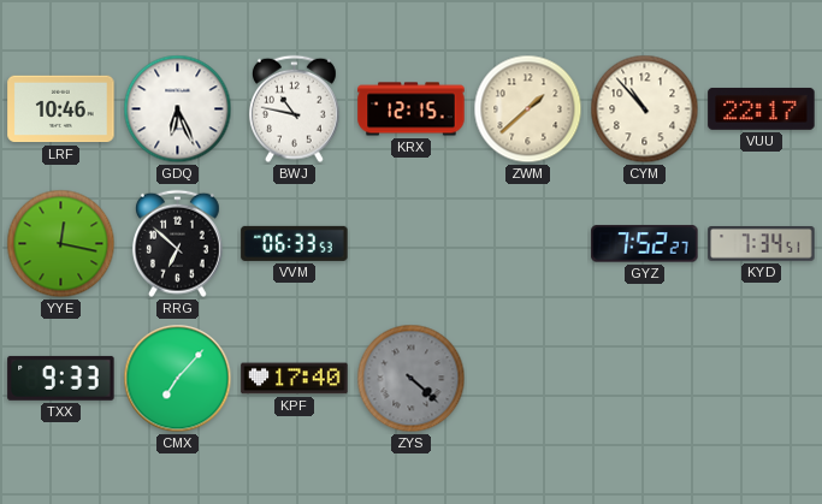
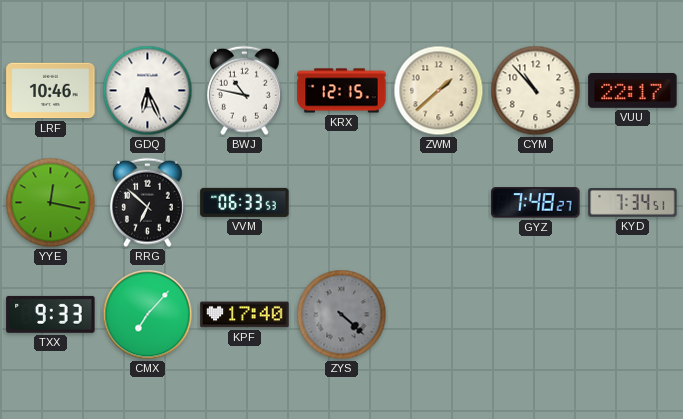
GYZ: 7:52 -> 7:48 (536, 203)
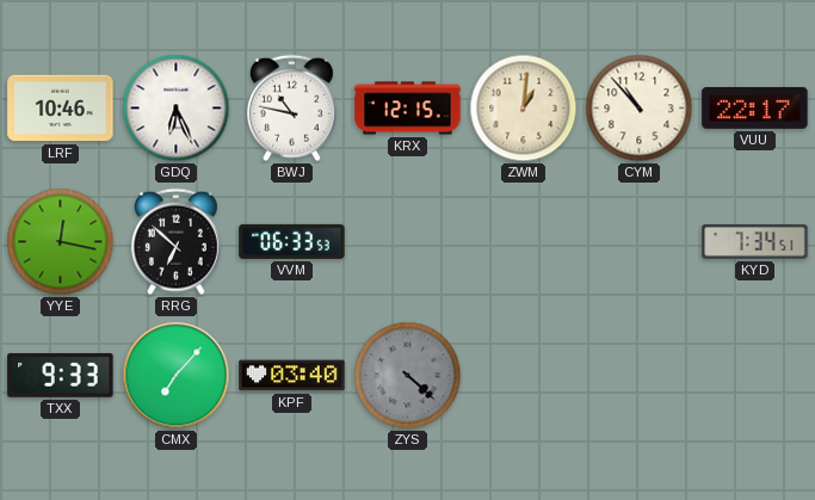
ZWM: 1:38 -> 1:01 (524, 109)
GYZ: 7:48 -> none (536, 203)
KPF: 17:40 -> 03:40 (292, 376)
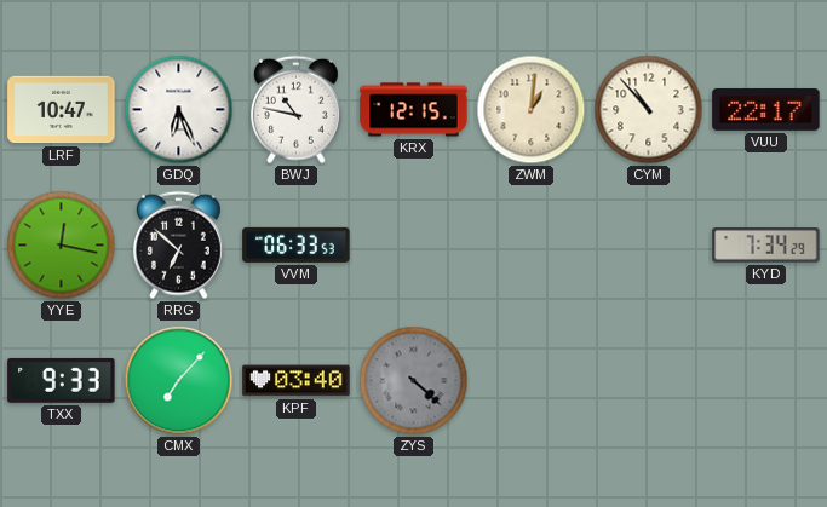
LRF: 10:46 -> 10:47 (62, 110)
KYD: 7:34:51 -> 7:34:29 (766, 246)
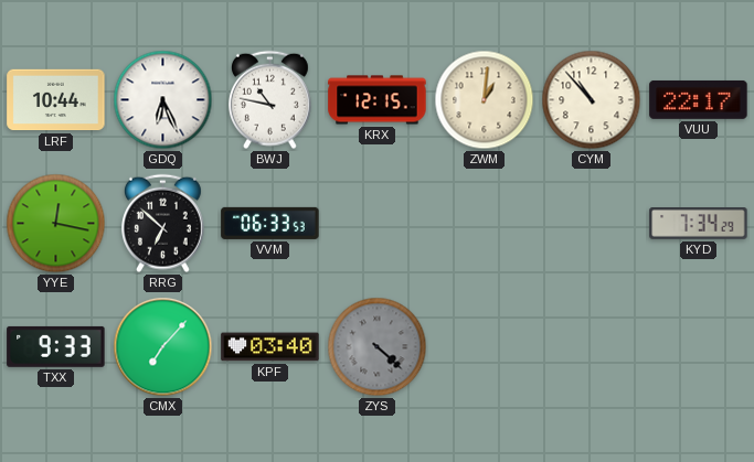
LRF: 10:47 -> 10:44 (56, 100)
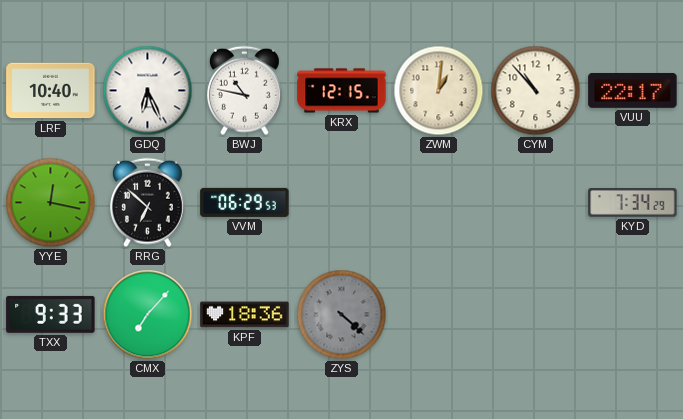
LRF: 10:44 -> 10:40 (51, 91)
VVM: 06:33 -> 06:29 (245, 202)
KPF: 03:40 -> 18:36 (245, 315)
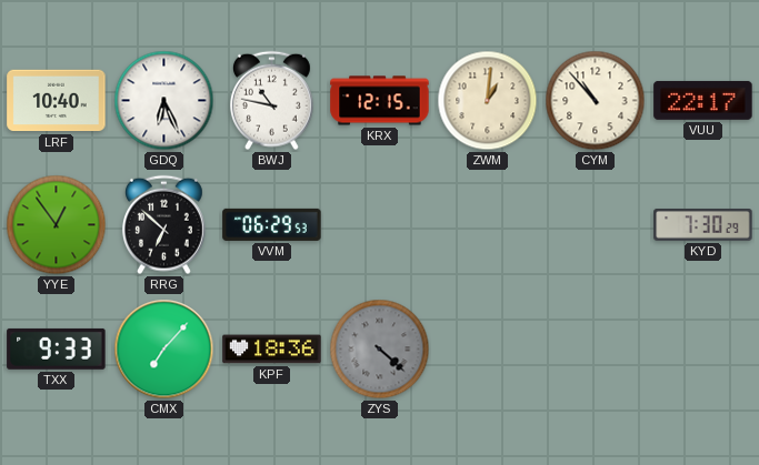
YYE: 12:17 -> 12:54 (57, 225)
KYD: 7:34 -> 7:30 (703, 225)
